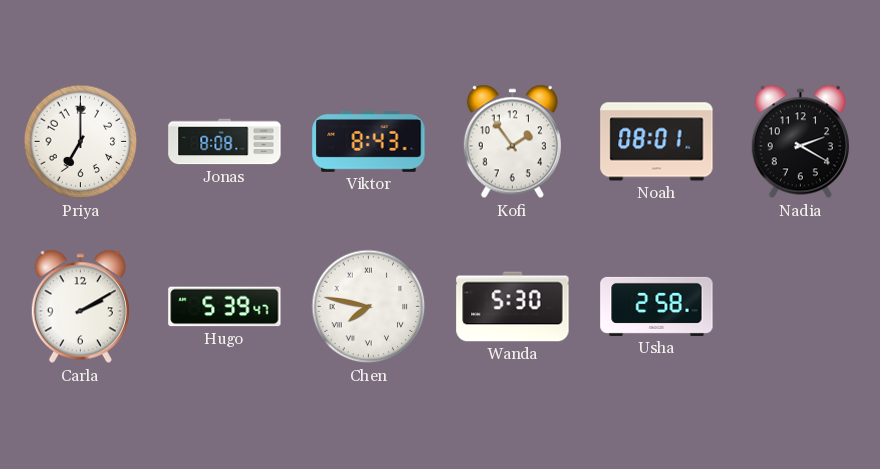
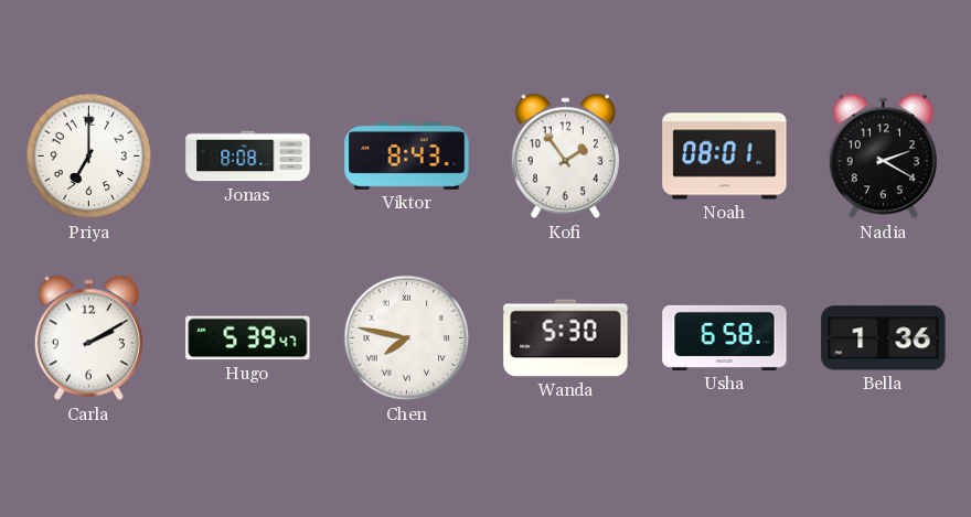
Usha: 2:58 -> 6:58 (725, 337)
Bella: none -> 1:36 (884, 338)
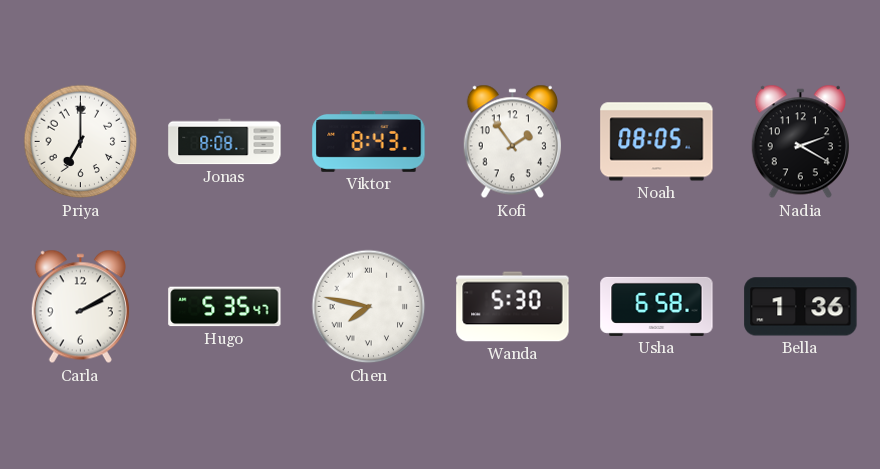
Noah: 08:01 -> 08:05 (657, 142)
Hugo: 5:39 -> 5:35 (225, 307)
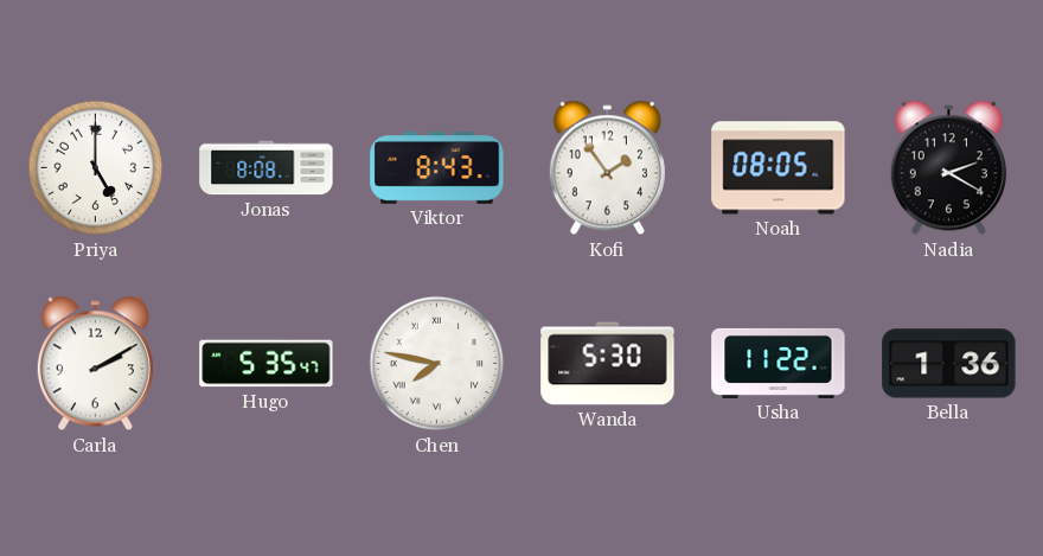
Priya: 7:00 -> 5:00 (96, 168)
Usha: 6:58 -> 11:22 (779, 363)
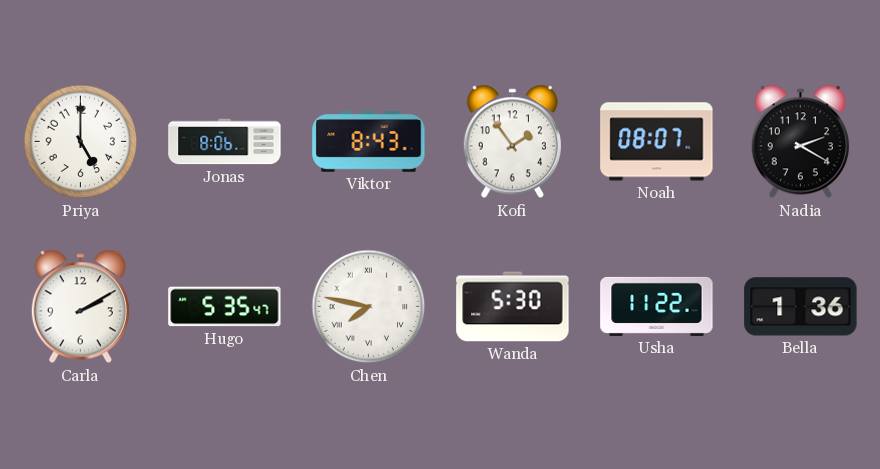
Jonas: 8:08 -> 8:06 (225, 142)
Noah: 08:05 -> 08:07 (657, 142)
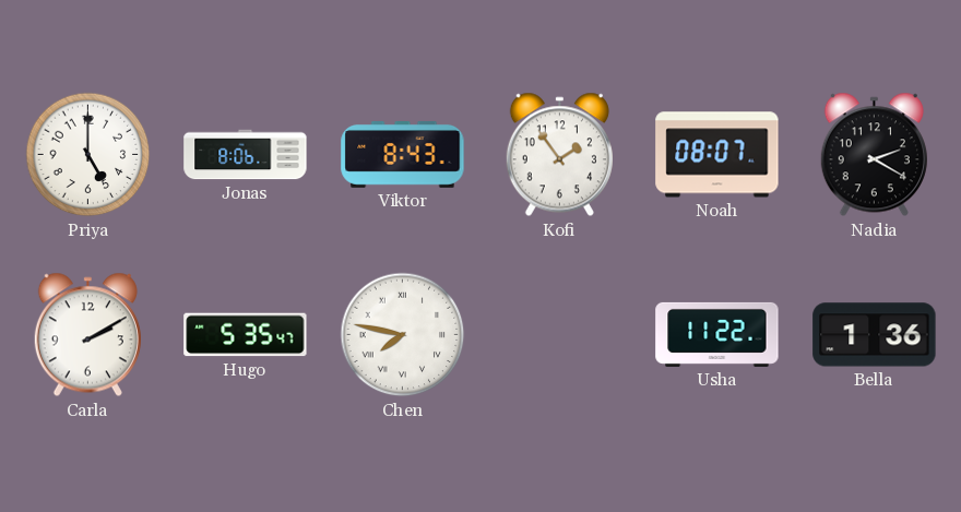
Wanda: 5:30 -> none (513, 307)
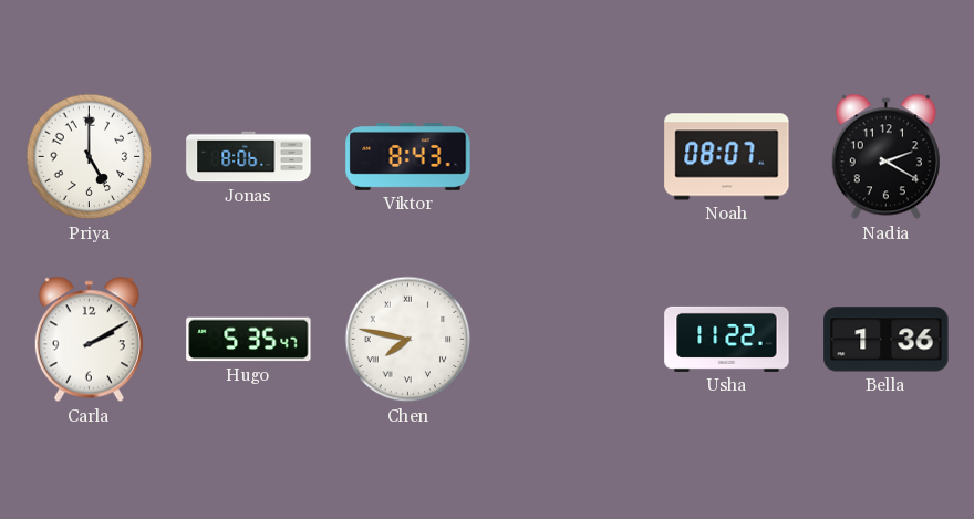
Kofi: 1:54 -> none (559, 155)
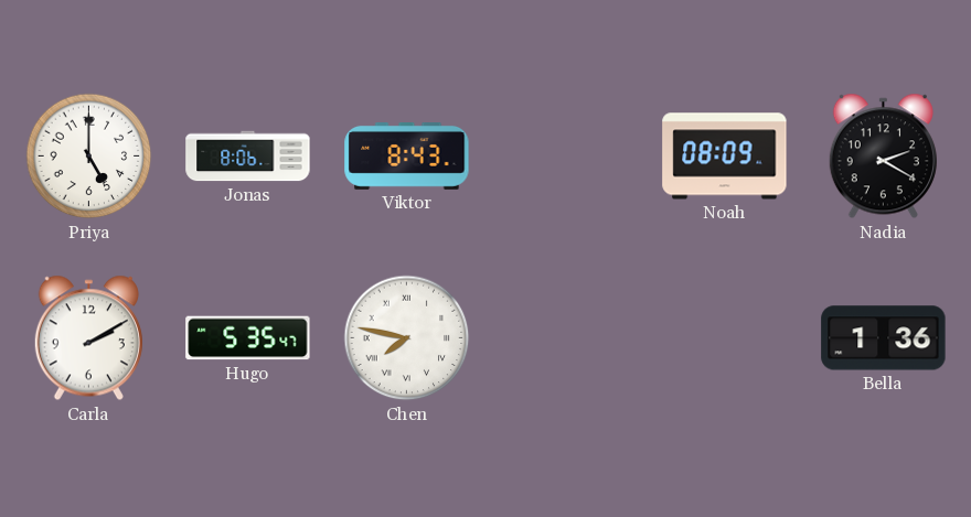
Noah: 08:07 -> 08:09 (725, 157)
Usha: 11:22 -> none (727, 339)
